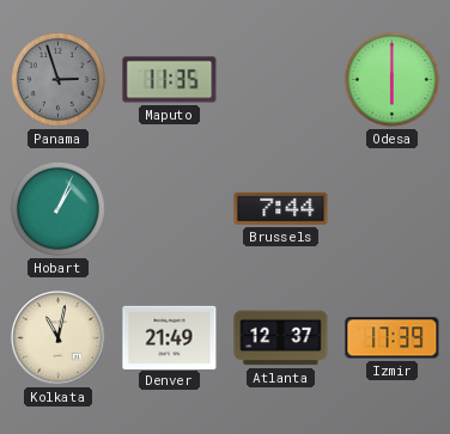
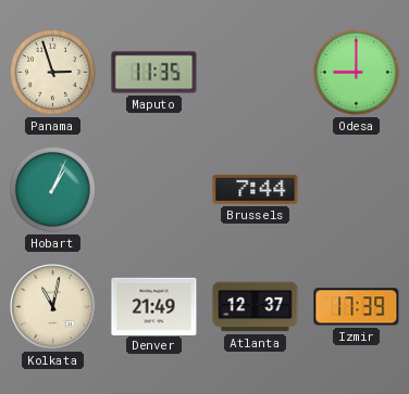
Panama dial: grey -> cream (52, 72)
Odesa: 6:00 -> 9:00 (356, 72)
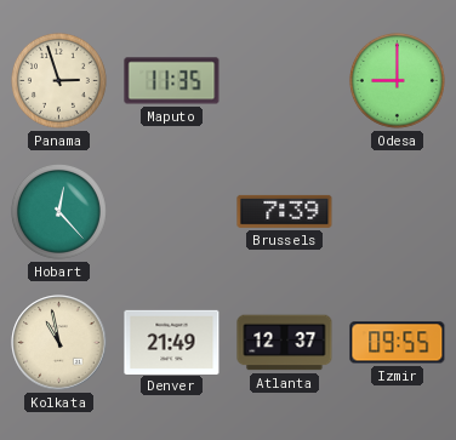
Hobart: 1:04 -> 12:23 (58, 211)
Brussels: 7:44 -> 7:39 (285, 211)
Kolkata: 11:02 -> 10:58 (59, 343)
Izmir: 17:39 -> 09:55 (398, 343)
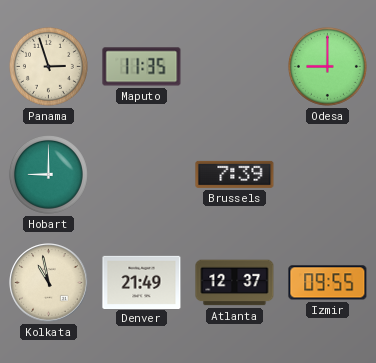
Hobart: 12:23 -> 9:00 (48, 174)
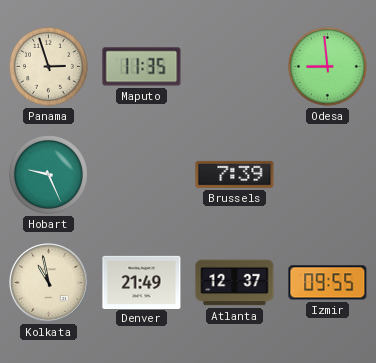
Odesa: 9:00 -> 8:59 (327, 66)
Hobart: 9:00 -> 9:26 (48, 174)
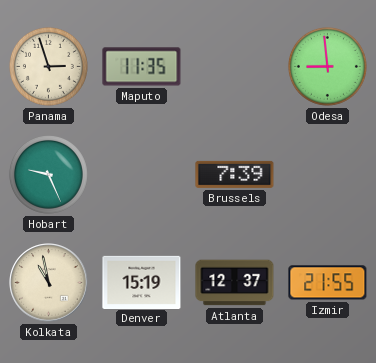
Denver: 21:49 -> 15:19 (142, 282)
Izmir: 09:55 -> 21:55 (328, 283)
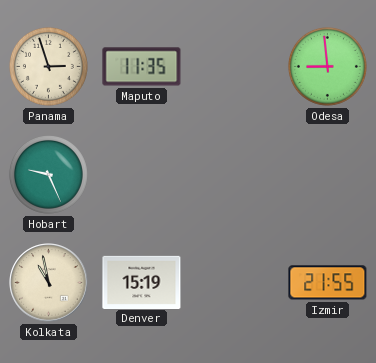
Brussels: 7:39 -> none (235, 174)
Atlanta: 12:37 -> none (235, 283)
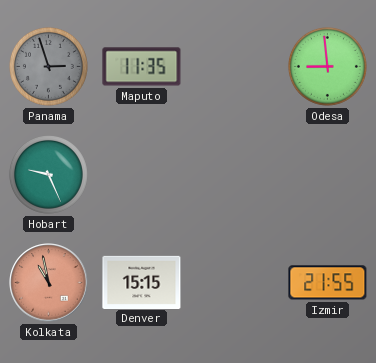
Panama dial: cream -> grey (48, 66)
Kolkata dial: cream -> salmon (49, 283)
Denver: 15:19 -> 15:15 (142, 282)
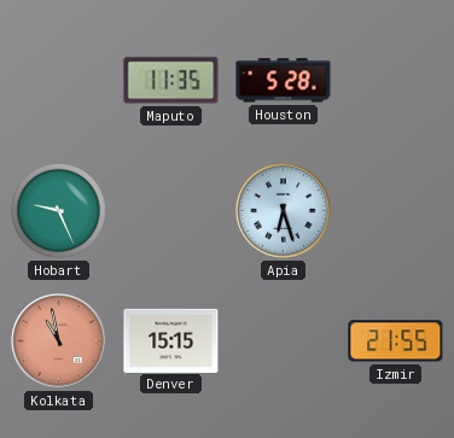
Panama: 2:57 -> none (48, 66)
Houston: none -> 5:28 (284, 81)
Odesa: 8:59 -> none (327, 66)
Apia: none -> 6:27 (284, 211)
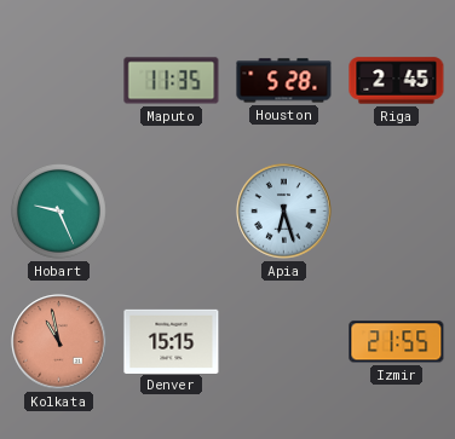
Riga: none -> 2:45 (397, 81)
